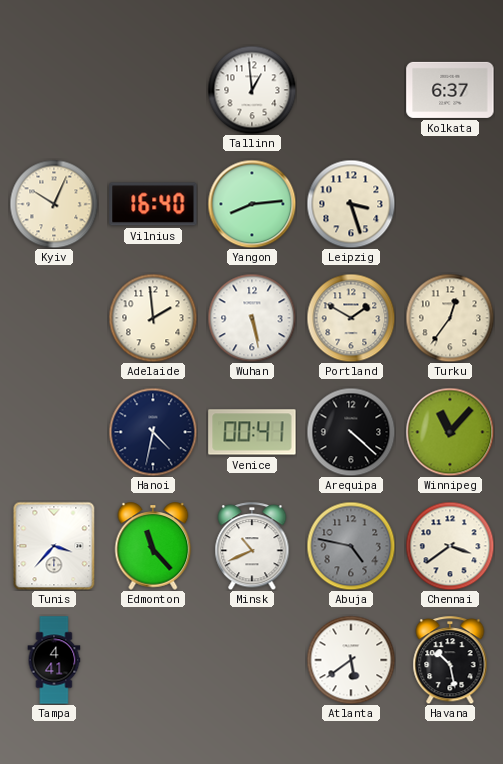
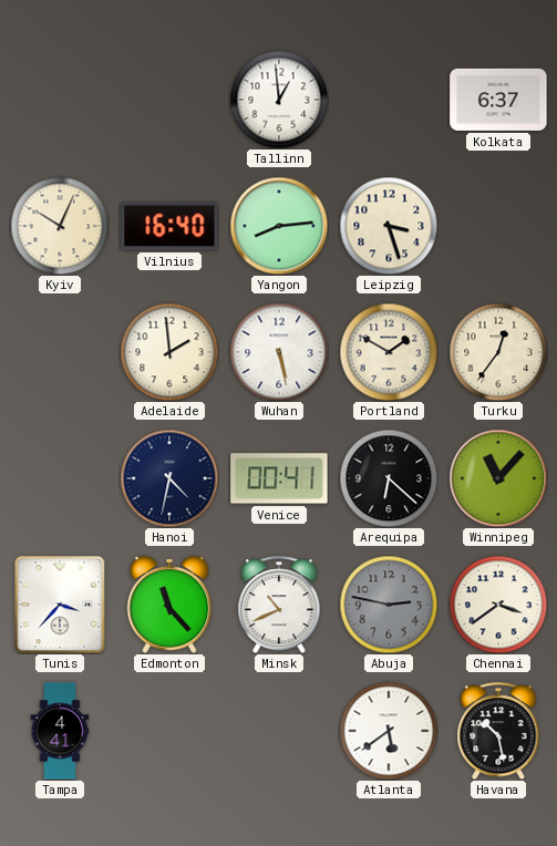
Arequipa: 4:22 -> 6:22 (389, 478)
Abuja: 4:47 -> 2:47 (389, 605)
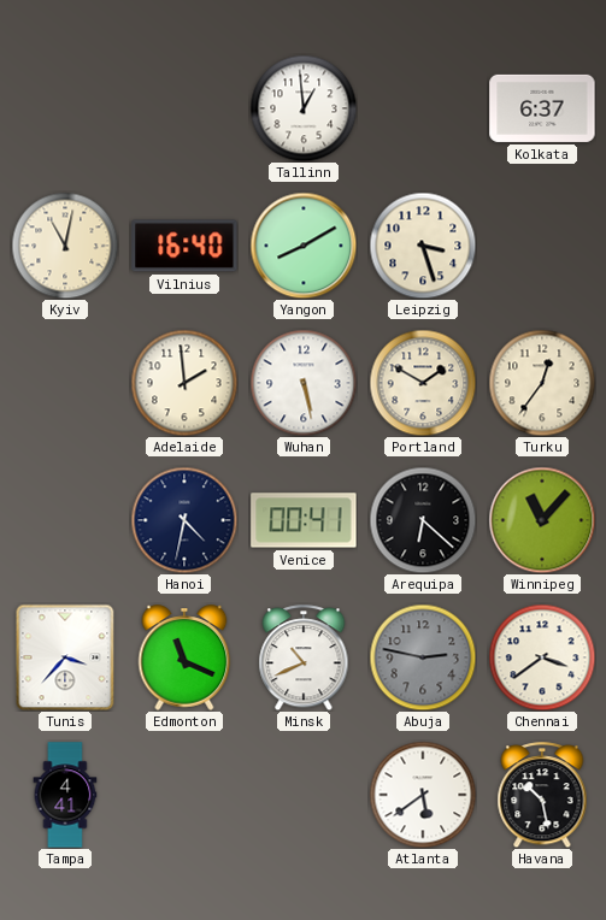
Kyiv: 10:04 -> 11:02 (65, 246)
Yangon: 8:14 -> 8:10 (304, 246)
Edmonton: 11:23 -> 11:19 (184, 657)
